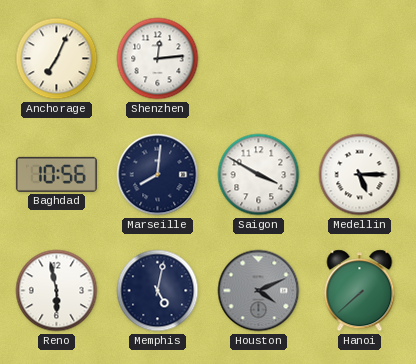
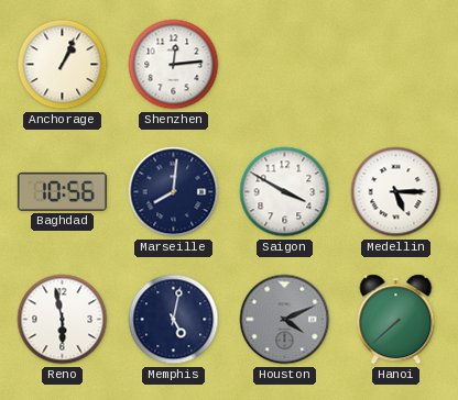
Anchorage: 7:04 -> 1:04 (63, 65)
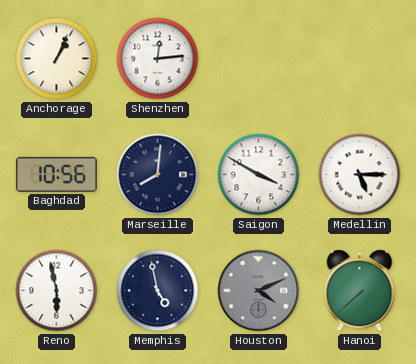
Memphis: 5:02 -> 4:58 (158, 291)
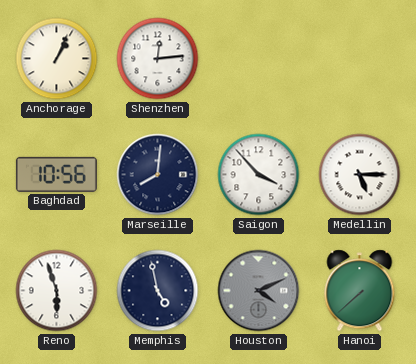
Saigon: 3:50 -> 3:53 (259, 175)
Reno: 5:58 -> 5:57 (57, 291)
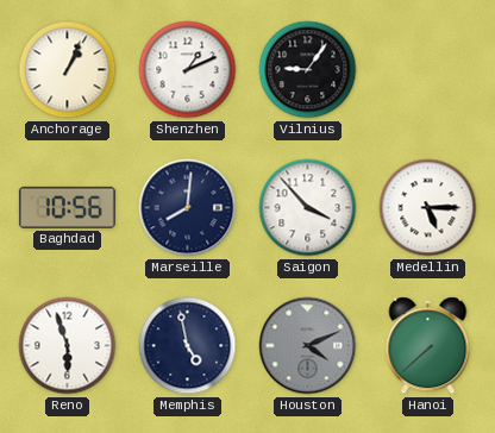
Shenzhen: 12:14 -> 1:11 (188, 70)
Vilnius: none -> 9:06 (308, 70)
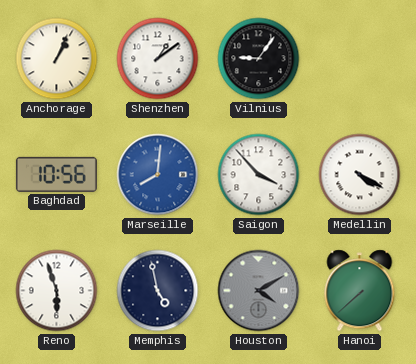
Shenzhen: 1:11 -> 1:09 (158, 59)
Marseille dial: navy -> blue (158, 175)
Medellin: 5:15 -> 4:20 (360, 175)
Houston: 4:11 -> 4:10 (259, 291)
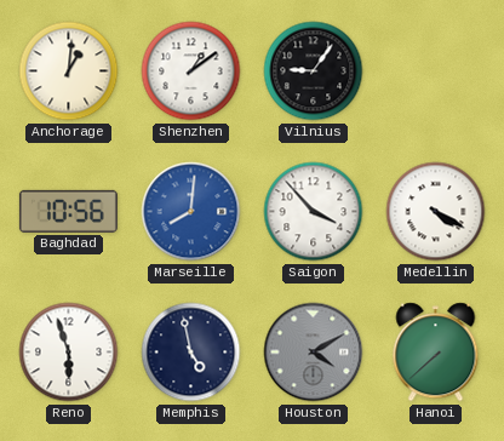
Anchorage: 1:04 -> 1:01 (69, 71)
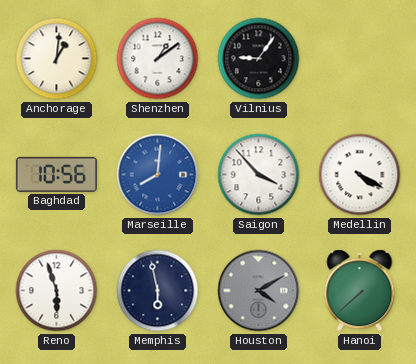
Memphis: 4:58 -> 5:58 (158, 291)
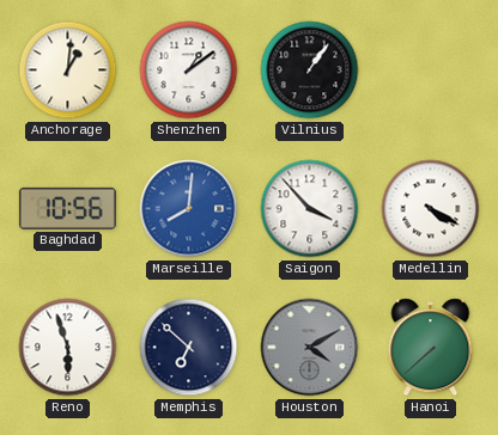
Vilnius: 9:06 -> 1:06 (310, 71)
Memphis: 5:58 -> 6:52 (189, 348)
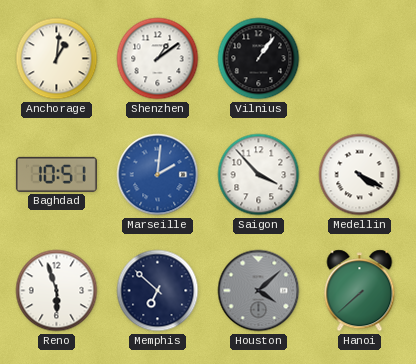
Baghdad: 10:56 -> 10:51 (56, 174)
Marseille: 8:01 -> 2:01 (158, 175)
Houston: 4:10 -> 4:08 (259, 291)
